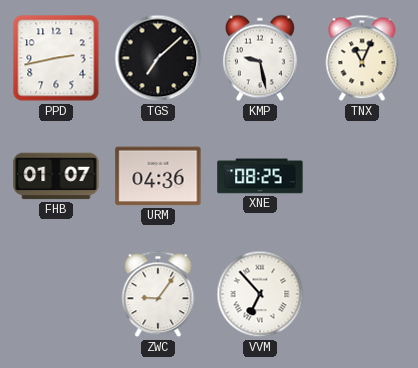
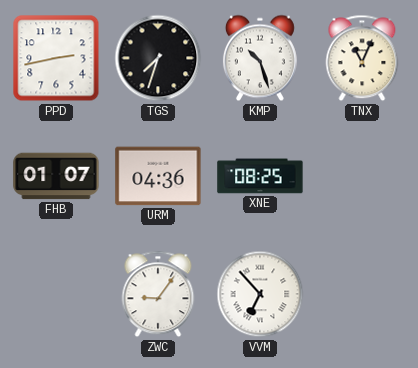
TGS: 7:08 -> 7:33 (158, 58)
KMP: 9:28 -> 10:27 (260, 58)
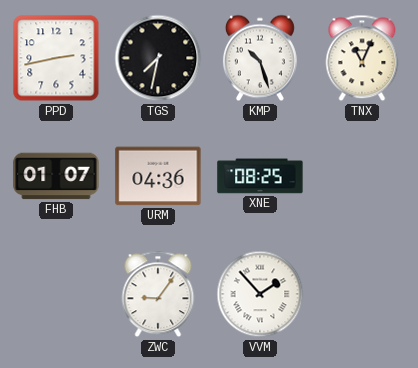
TGS: 7:33 -> 7:32 (158, 58)
VVM: 6:53 -> 1:53 (260, 294)
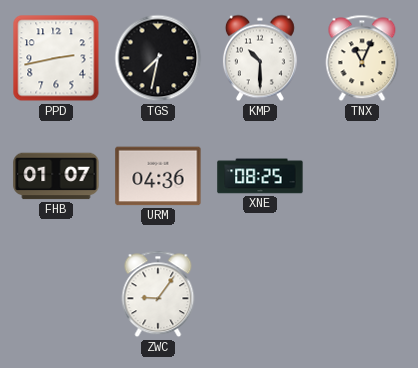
KMP: 10:27 -> 10:30 (260, 58)
VVM: 1:53 -> none (260, 294)
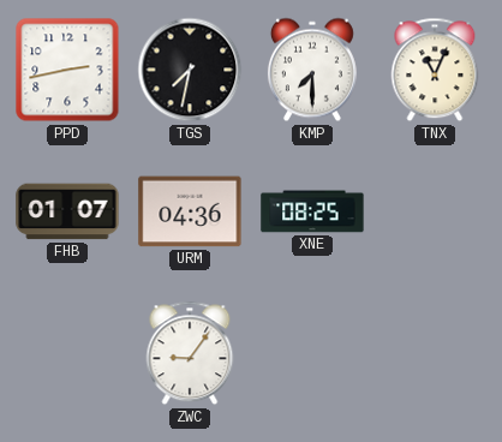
KMP: 10:30 -> 7:30 (312, 70)
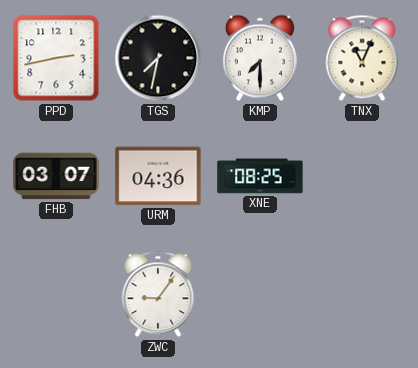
FHB: 01:07 -> 03:07 (56, 176)
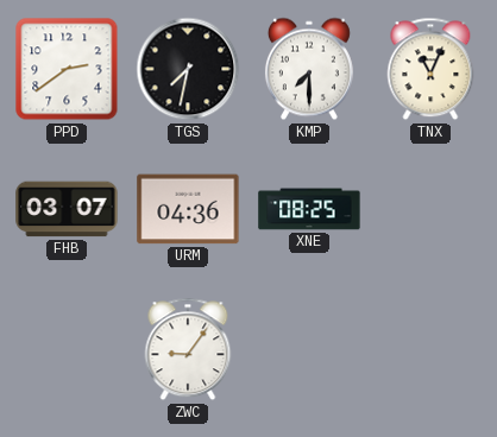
PPD: 2:43 -> 2:39 (67, 69)
